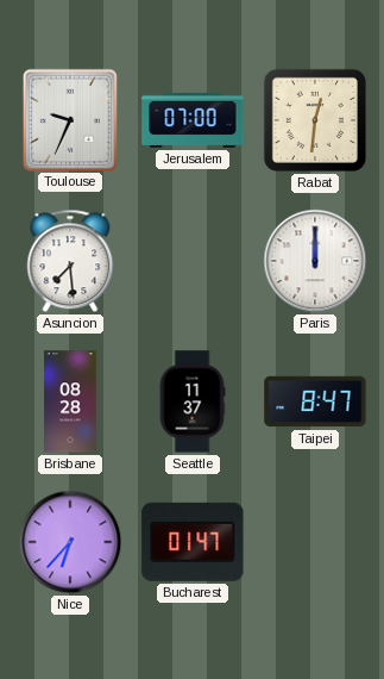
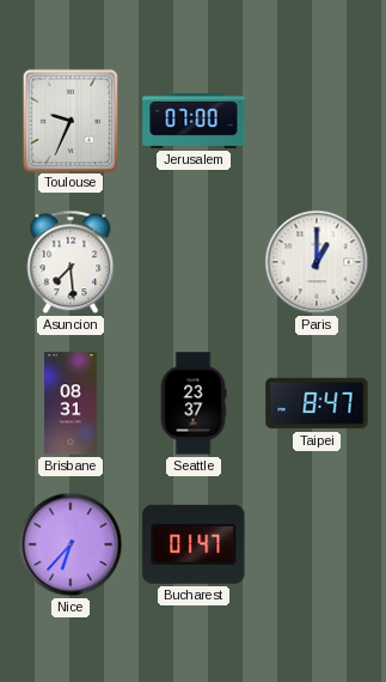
Rabat: 12:31 -> none (315, 120)
Paris: 12:00 -> 1:00 (317, 262)
Brisbane: 08:28 -> 08:31 (71, 403)
Seattle: 11:37 -> 23:37 (194, 403)
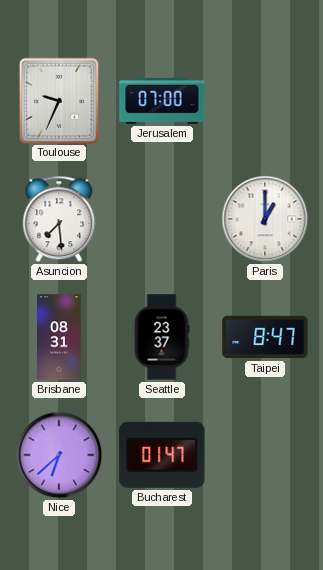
Nice: 6:37 -> 6:38 (59, 455)
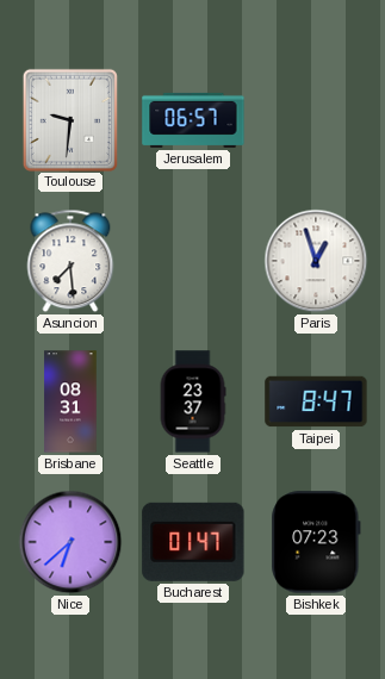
Toulouse: 9:34 -> 9:31 (70, 119)
Jerusalem: 07:00 -> 06:57 (193, 120)
Paris: 1:00 -> 12:57 (316, 261)
Bishkek: none -> 07:23 (316, 542)
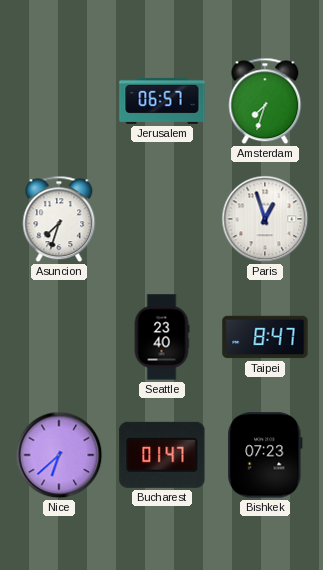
Toulouse: 9:31 -> none (70, 119)
Amsterdam: none -> 7:33 (265, 101)
Asuncion: 7:29 -> 7:33 (59, 219)
Brisbane: 08:31 -> none (70, 401)
Seattle: 23:37 -> 23:40 (162, 337)
